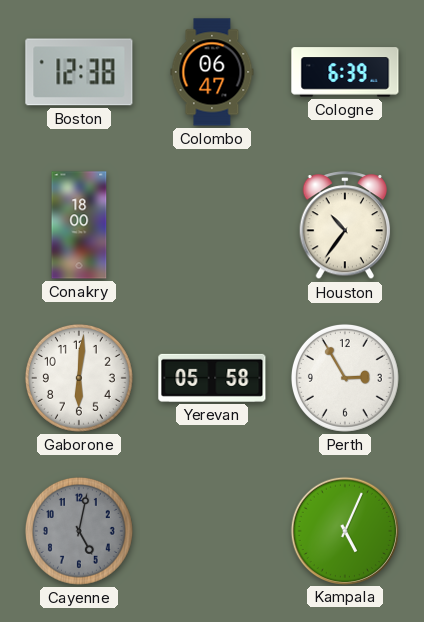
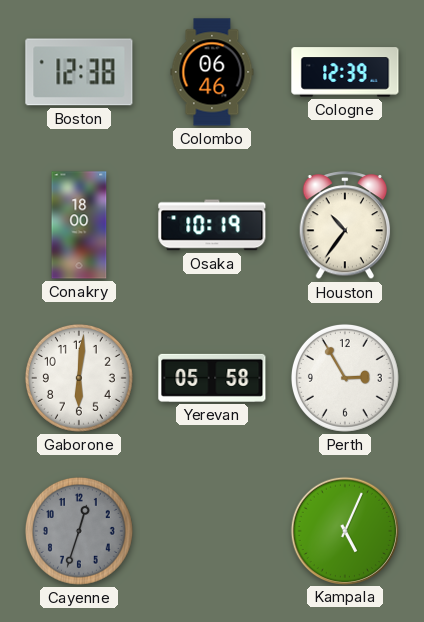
Colombo: 06:47 -> 06:46 (212, 72)
Cologne: 6:39 -> 12:39 (345, 72)
Osaka: none -> 10:19 (212, 225)
Cayenne: 5:02 -> 12:33 (79, 531)
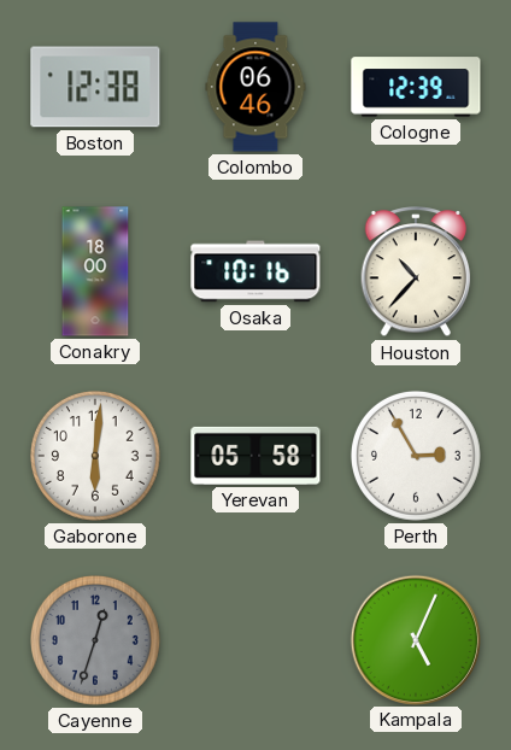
Osaka: 10:19 -> 10:16 (255, 271)
Houston: 10:36 -> 10:37 (416, 273)
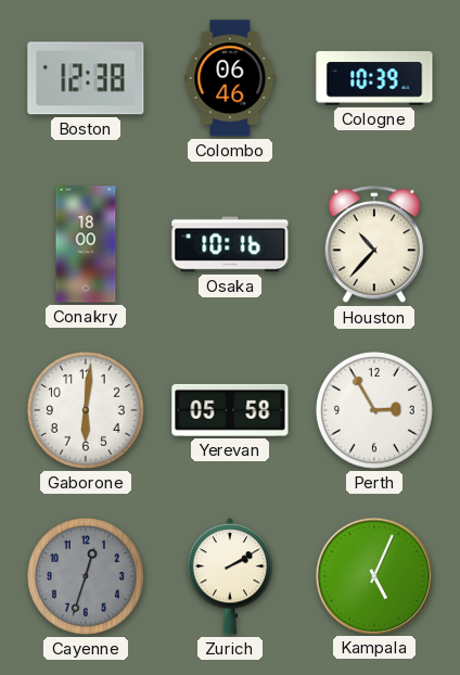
Cologne: 12:39 -> 10:39 (374, 78)
Zurich: none -> 2:10 (230, 576)
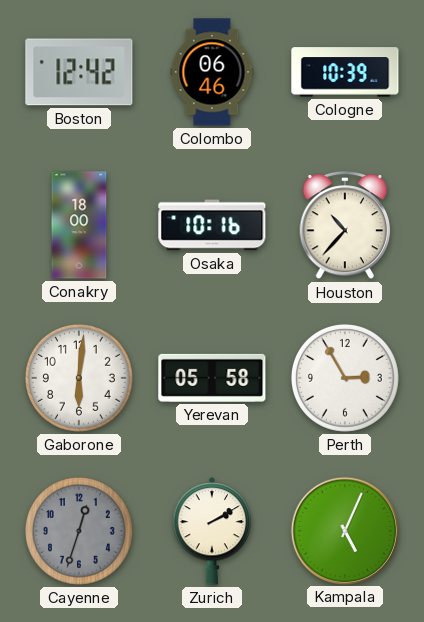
Boston: 12:38 -> 12:42 (79, 72)
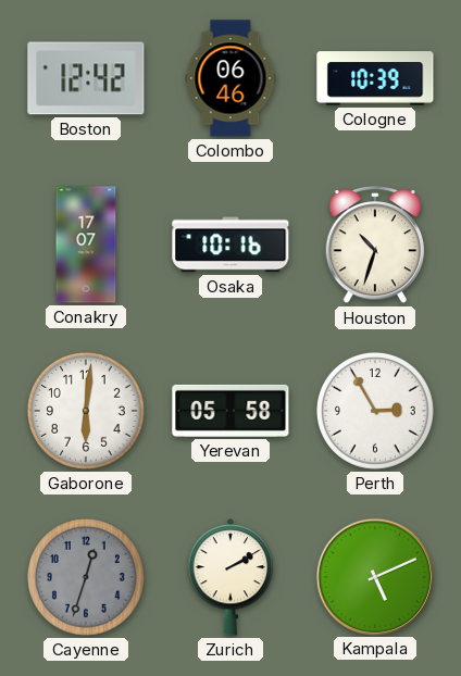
Conakry: 18:00 -> 17:07 (86, 245)
Houston: 10:37 -> 10:33 (375, 246)
Kampala: 5:04 -> 5:11 (374, 576)
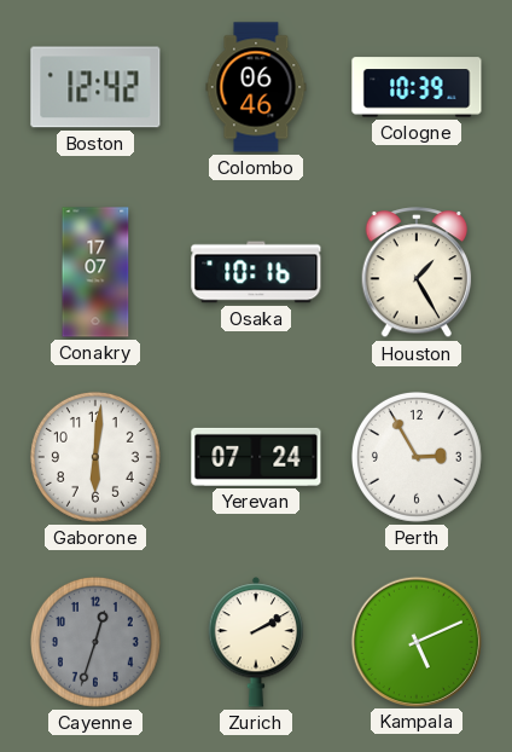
Houston: 10:33 -> 1:25 (417, 273)
Yerevan: 05:58 -> 07:24 (256, 457)
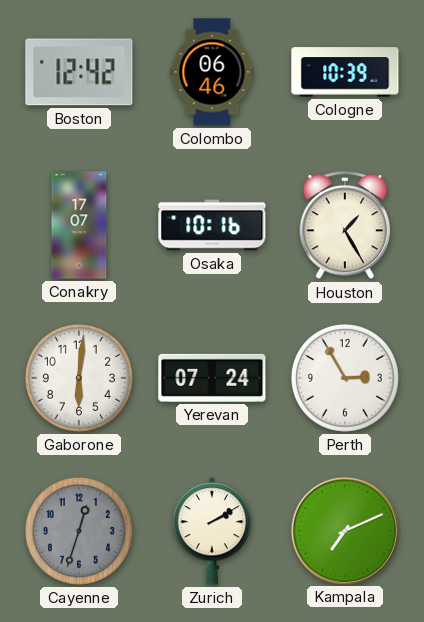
Kampala: 5:11 -> 7:11 (344, 530)
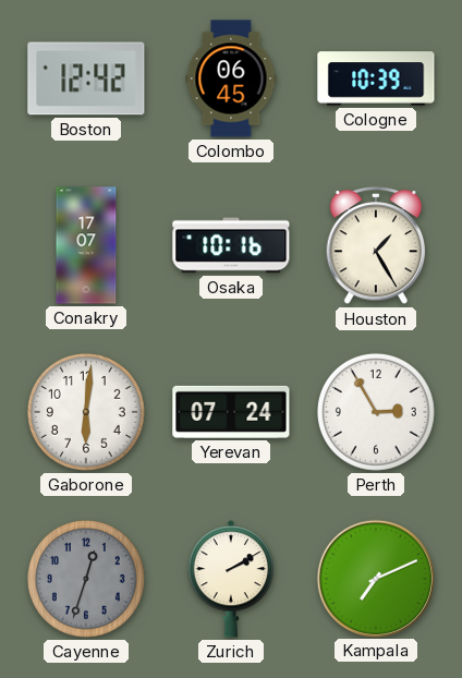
Colombo: 06:46 -> 06:45 (231, 78)
